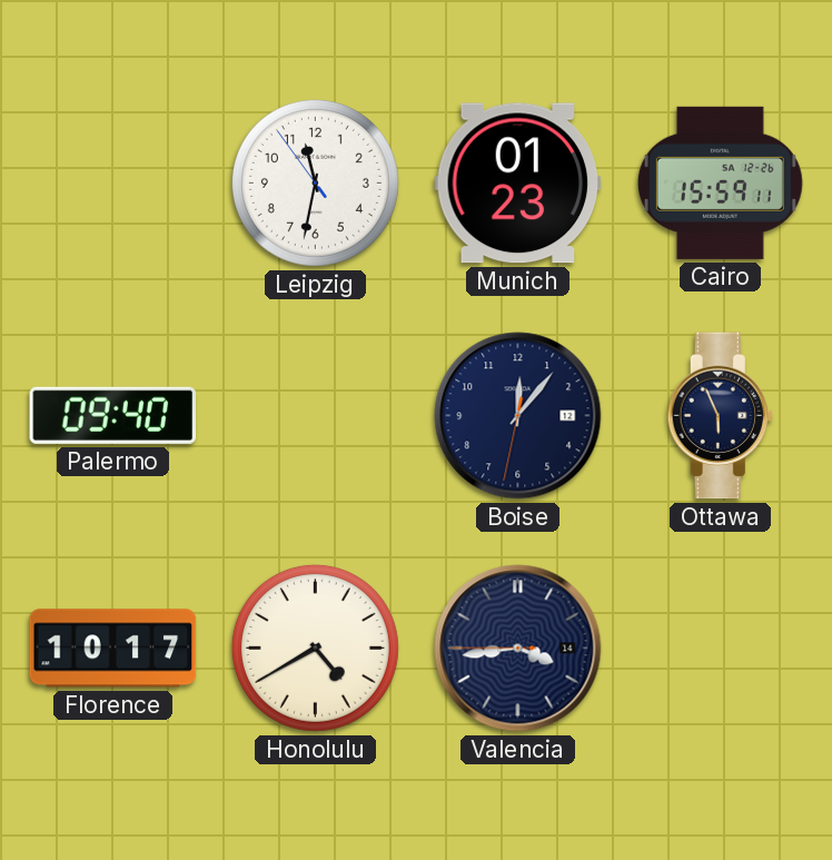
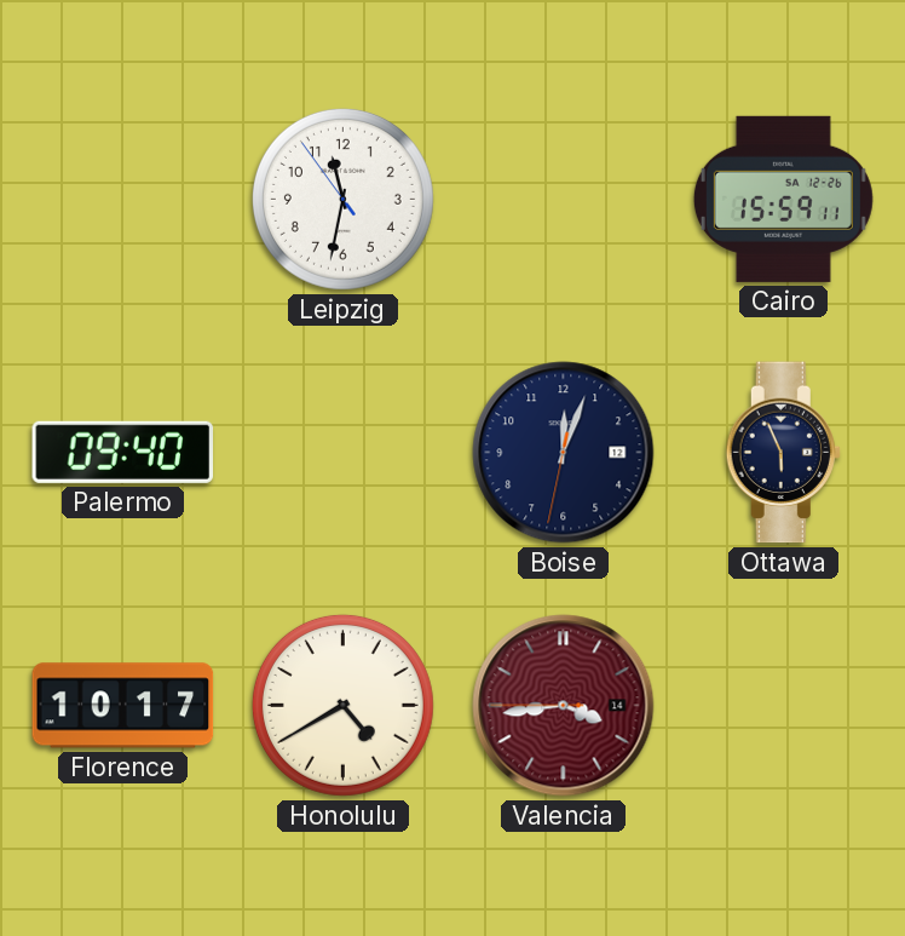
Munich: 01:23 -> none (518, 184)
Boise: 12:06 -> 12:03 (564, 453)
Valencia dial: navy -> burgundy (564, 706)
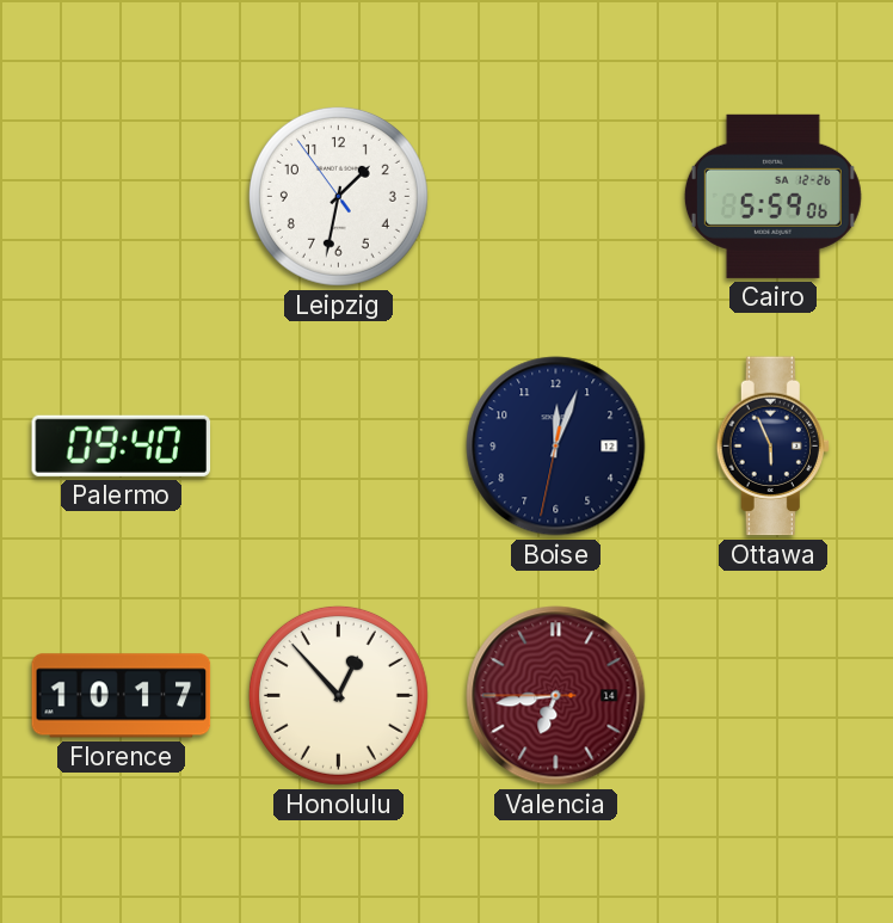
Leipzig: 11:31 -> 1:31 (338, 196)
Cairo: 15:59 -> 5:59 (772, 196)
Honolulu: 4:40 -> 12:53 (338, 695)
Valencia: 3:43 -> 6:43 (556, 696)
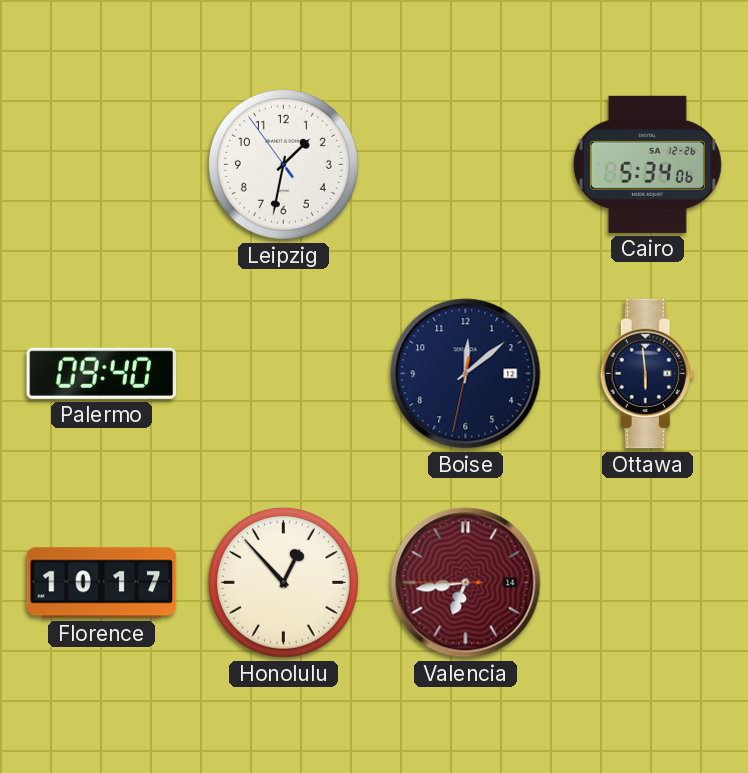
Cairo: 5:59 -> 5:34 (647, 164)
Boise: 12:03 -> 12:08 (466, 374)
Ottawa: 5:56 -> 5:59 (647, 374)
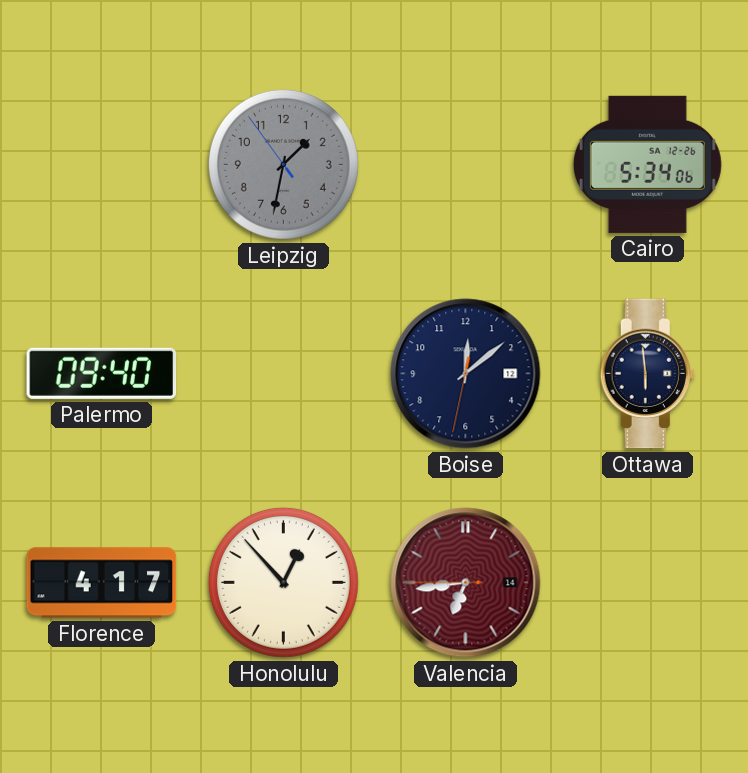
Leipzig dial: white -> grey (283, 164)
Florence: 10:17 -> 4:17 (102, 583)
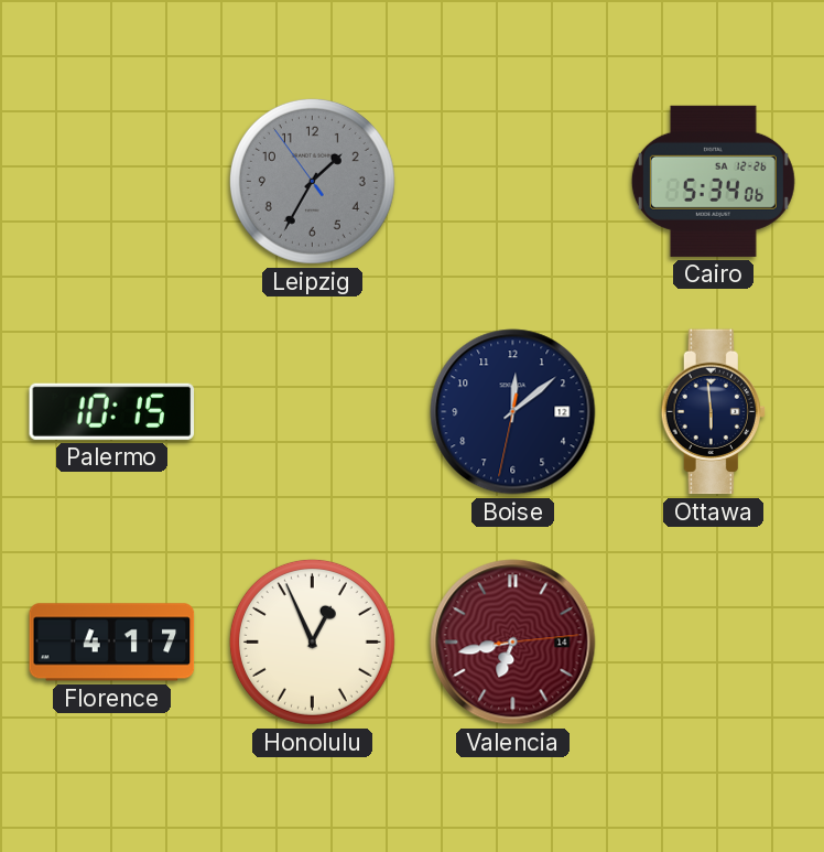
Leipzig: 1:31 -> 1:34 (312, 181)
Palermo: 09:40 -> 10:15 (112, 411)
Honolulu: 12:53 -> 12:56 (312, 641)
Valencia: 6:43:45 -> 6:43:14 (513, 643)
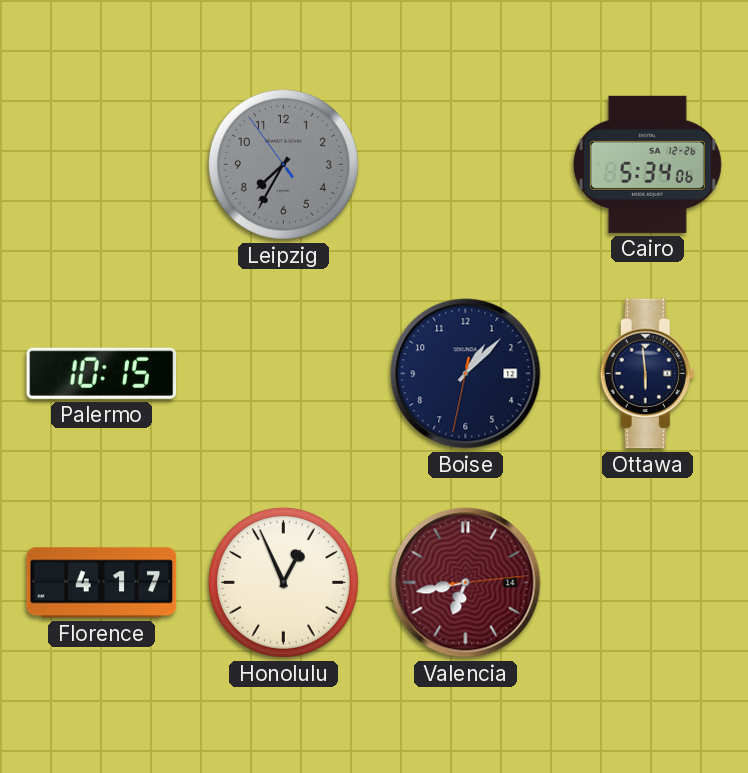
Leipzig: 1:34 -> 7:34 (283, 164)
Boise: 12:08 -> 1:07 (466, 374)
